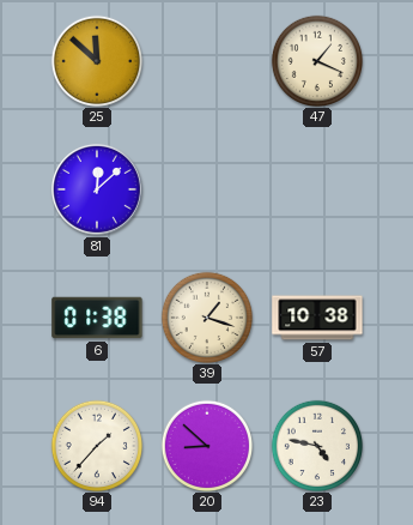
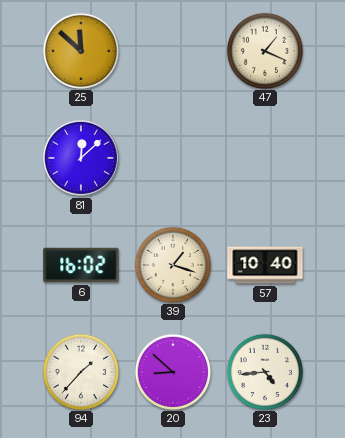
6: 01:38 -> 16:02 (81, 265)
57: 10:38 -> 10:40 (265, 265)
23: 4:47 -> 4:44 (264, 371)
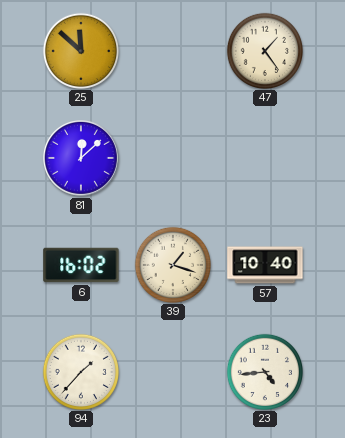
47: 1:19 -> 1:24 (264, 50)
20: 8:52 -> none (172, 371)
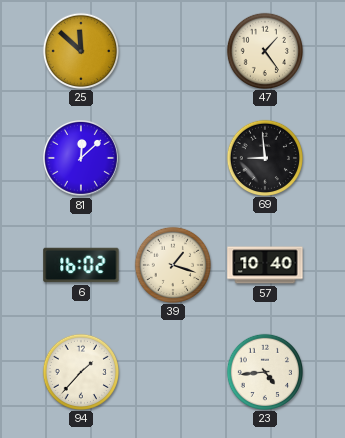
69: none -> 8:59 (264, 157)
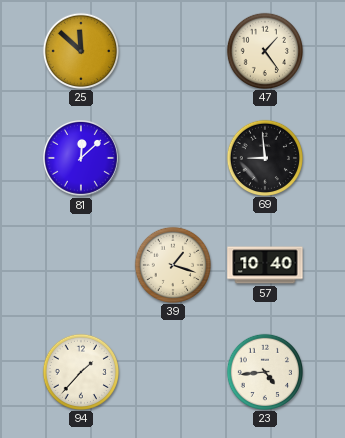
6: 16:02 -> none (81, 265)
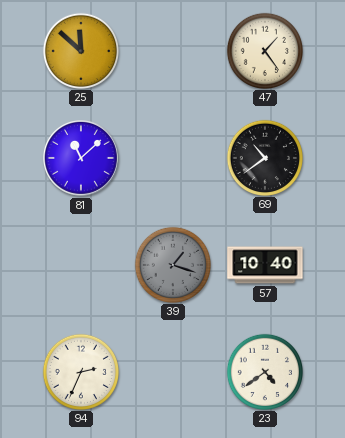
81: 12:08 -> 11:08 (82, 159)
69: 8:59 -> 10:39 (264, 157)
39 dial: cream -> grey (172, 264)
94: 1:37 -> 2:34 (80, 371)
23: 4:44 -> 4:39 (264, 371)
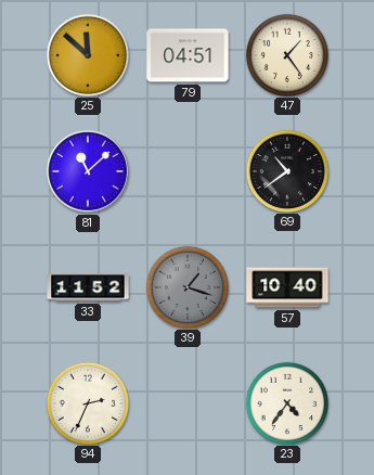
79: none -> 04:51 (188, 55)
33: none -> 11:52 (88, 287)
23: 4:39 -> 4:36 (286, 402)
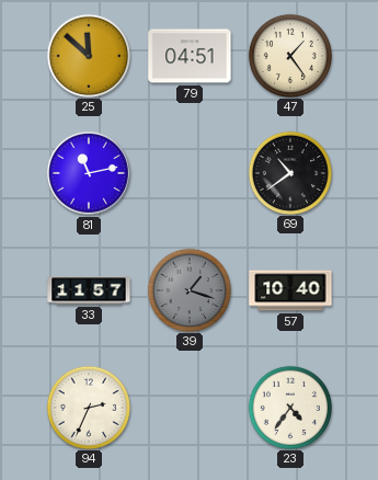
81: 11:08 -> 11:13 (90, 174)
33: 11:52 -> 11:57 (89, 290)
